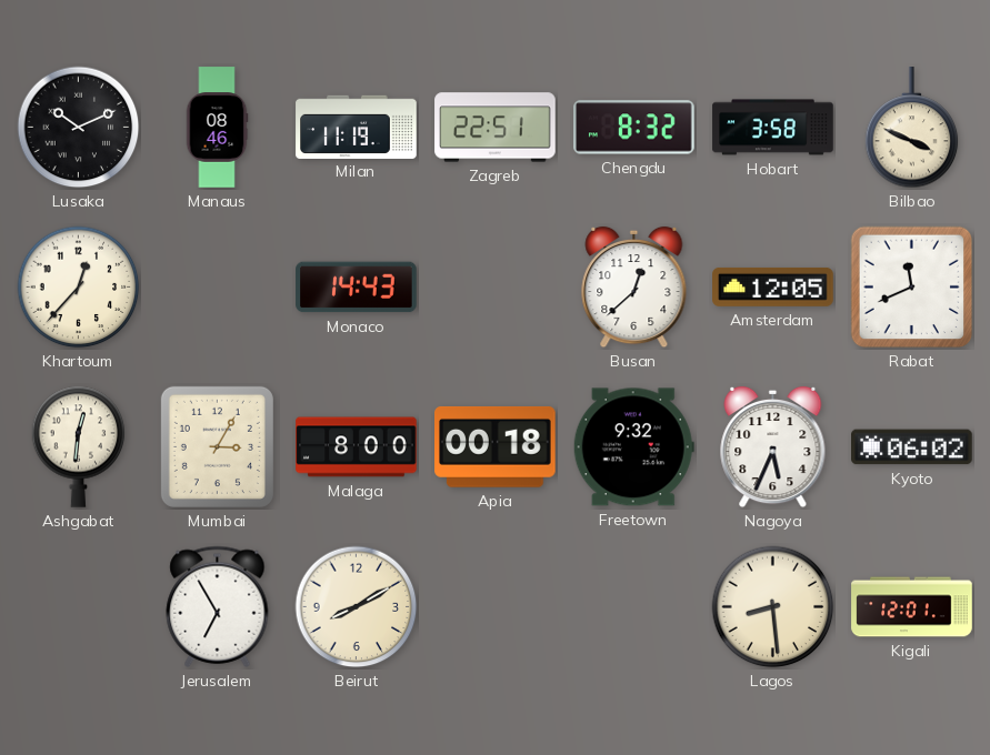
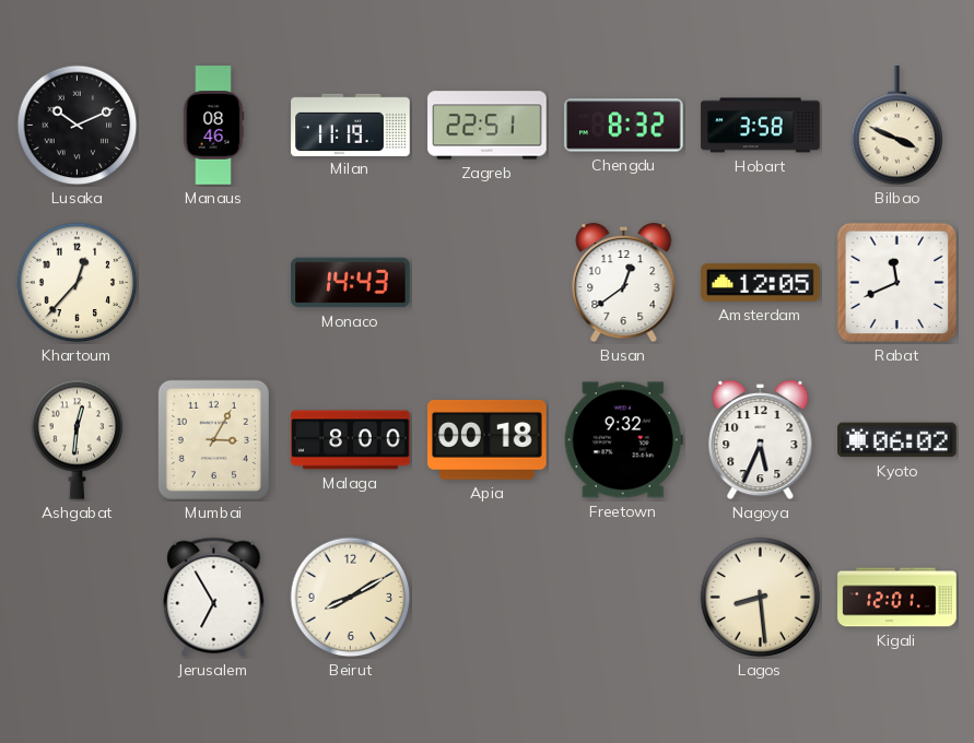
Busan: 12:38 -> 12:39 (624, 283)
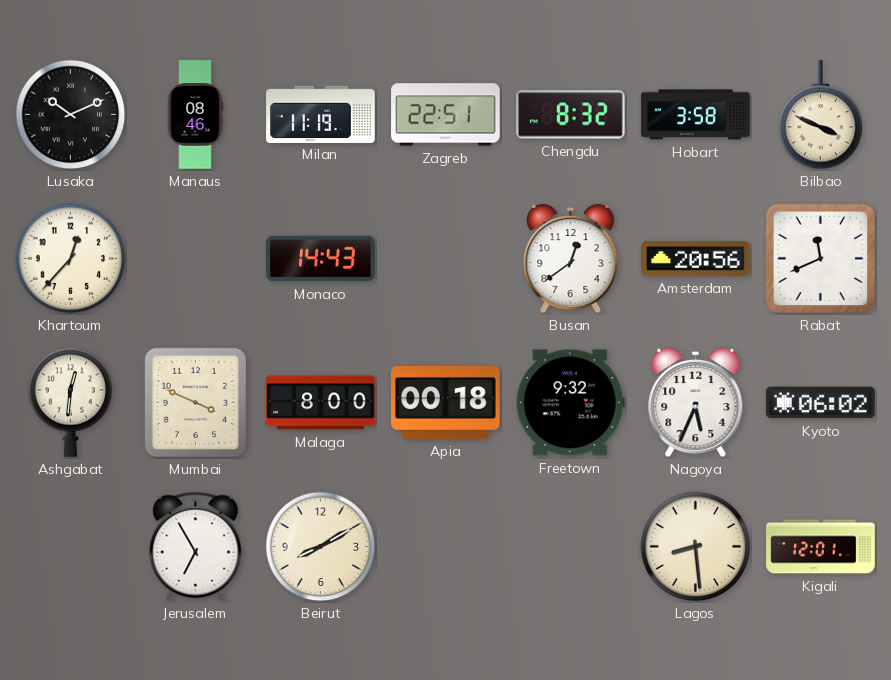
Amsterdam: 12:05 -> 20:56 (696, 258)
Mumbai: 3:05 -> 3:49 (195, 402)
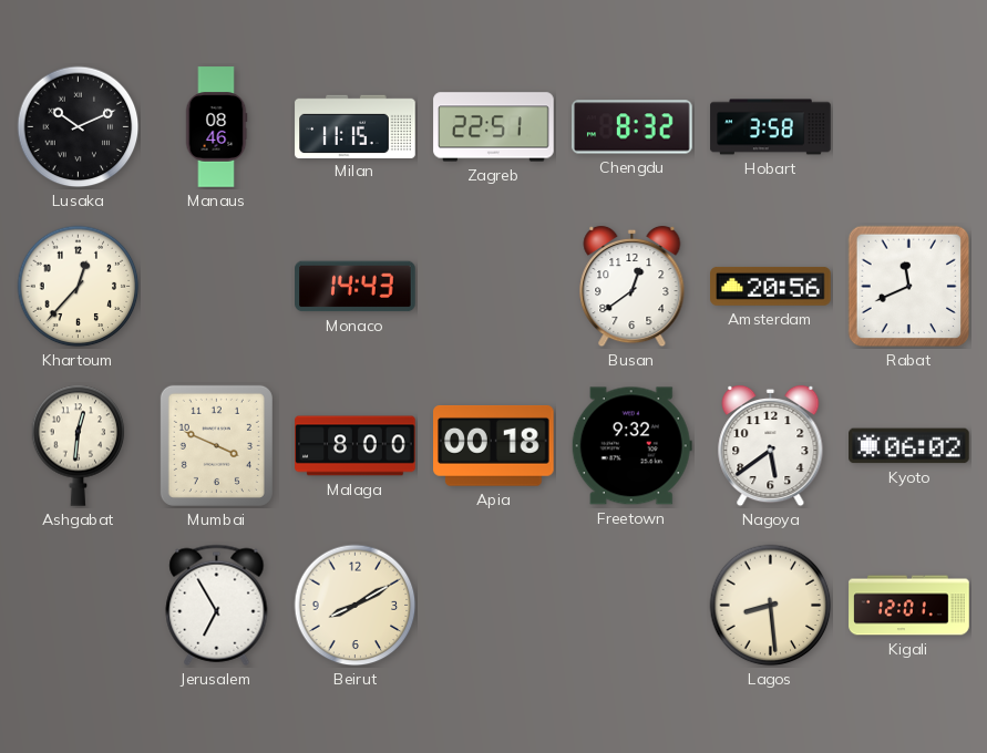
Milan: 11:19 -> 11:15 (356, 126)
Bilbao: 3:49 -> none (821, 115)
Nagoya: 5:34 -> 5:39 (771, 446)
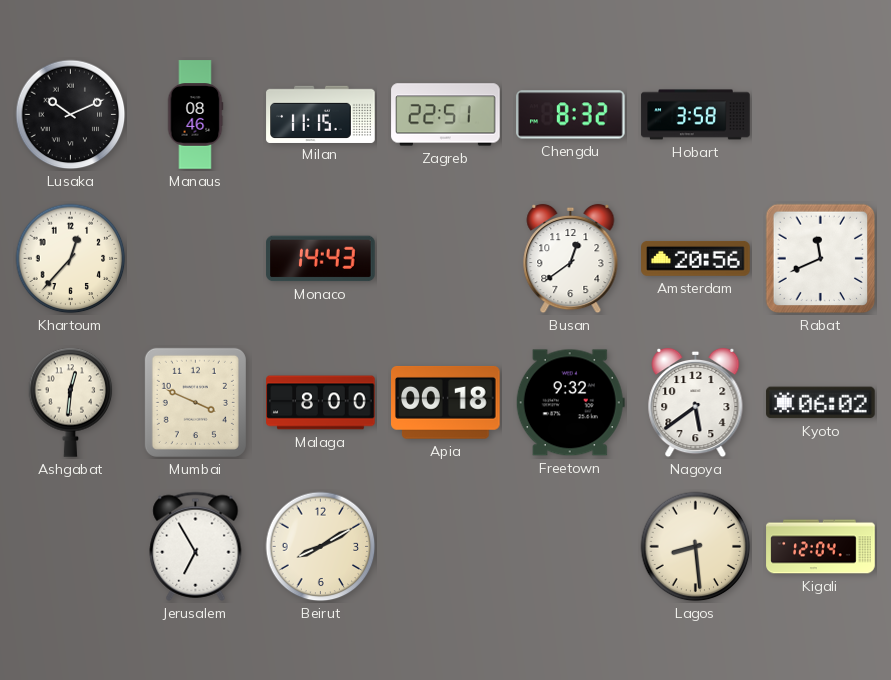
Kigali: 12:01 -> 12:04 (821, 547)
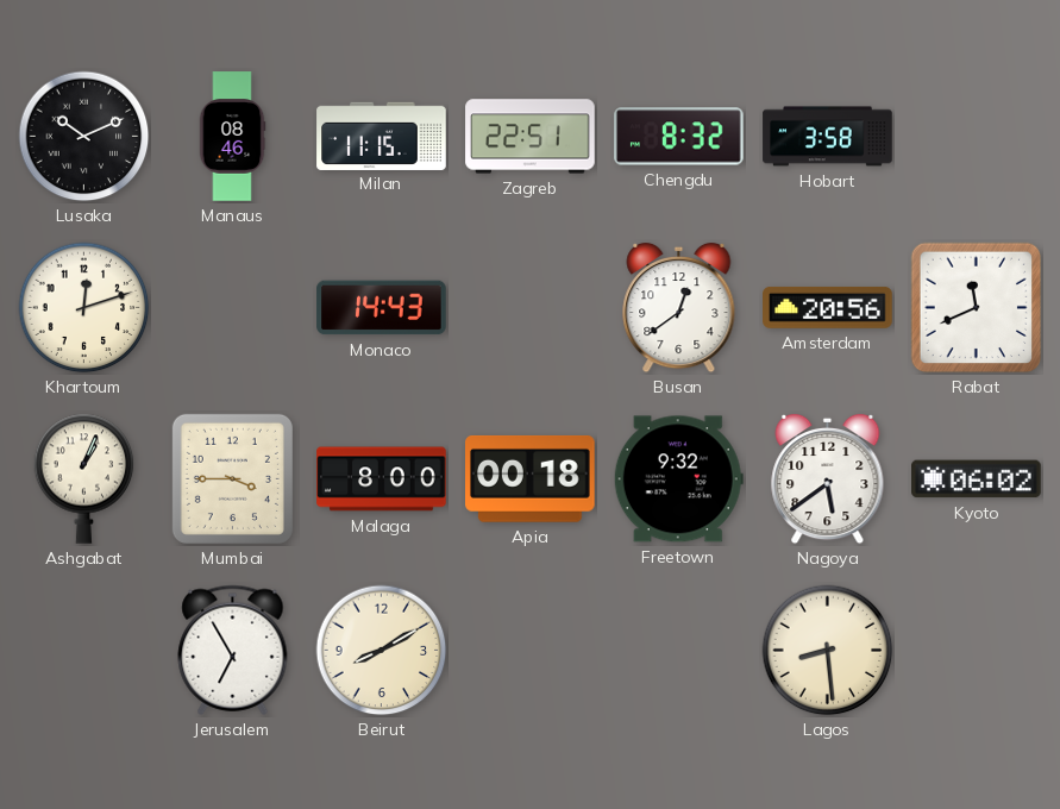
Khartoum: 12:37 -> 12:12 (84, 308)
Ashgabat: 12:31 -> 1:04 (84, 478)
Mumbai: 3:49 -> 3:45 (232, 478)
Kigali: 12:04 -> none (821, 547)
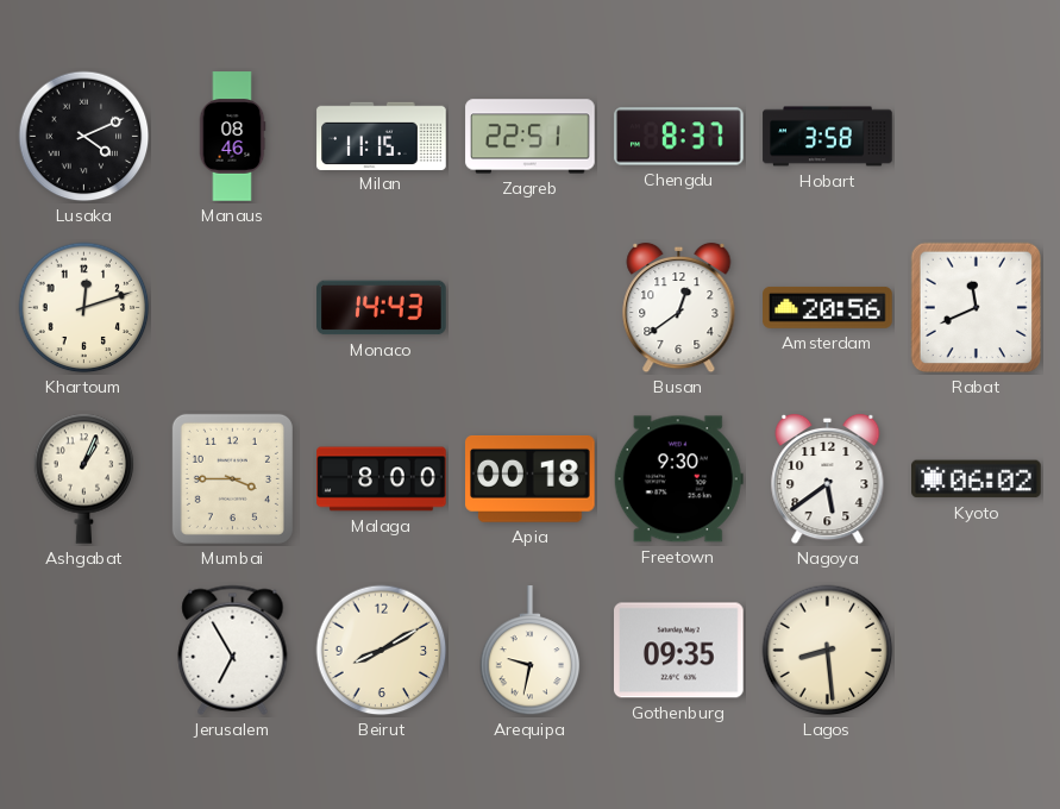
Lusaka: 10:11 -> 4:11 (84, 137)
Chengdu: 8:32 -> 8:37 (679, 137)
Freetown: 9:32 -> 9:30 (678, 479)
Arequipa: none -> 9:32 (531, 651)
Gothenburg: none -> 09:35 (679, 651)
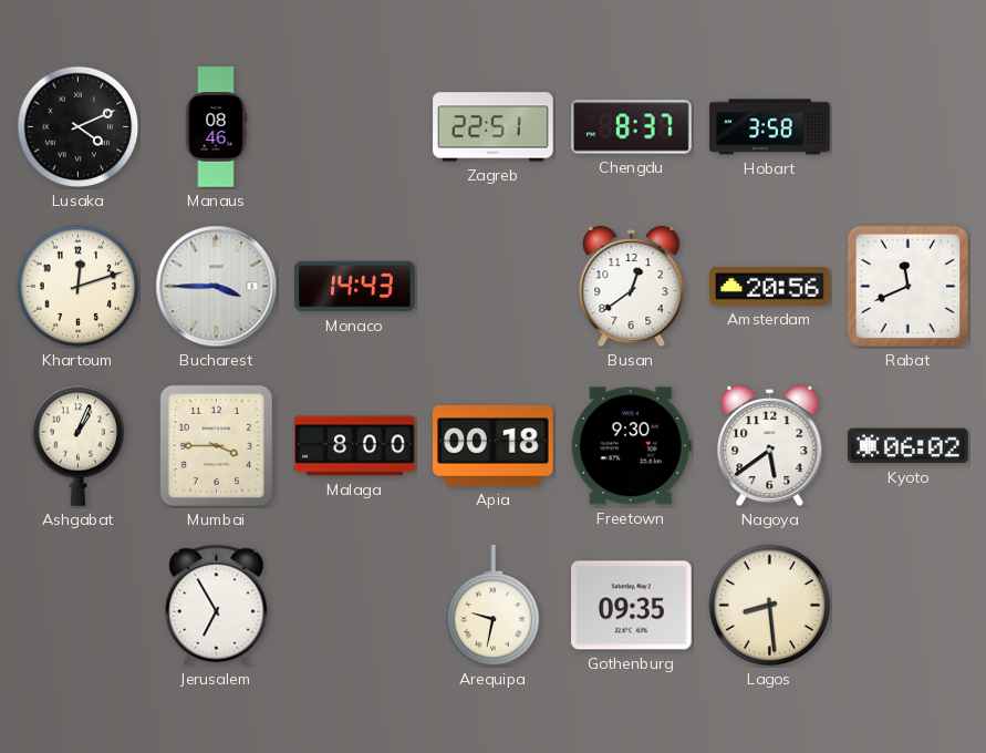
Milan: 11:15 -> none (382, 136)
Bucharest: none -> 3:45 (217, 287)
Beirut: 8:10 -> none (382, 651)
